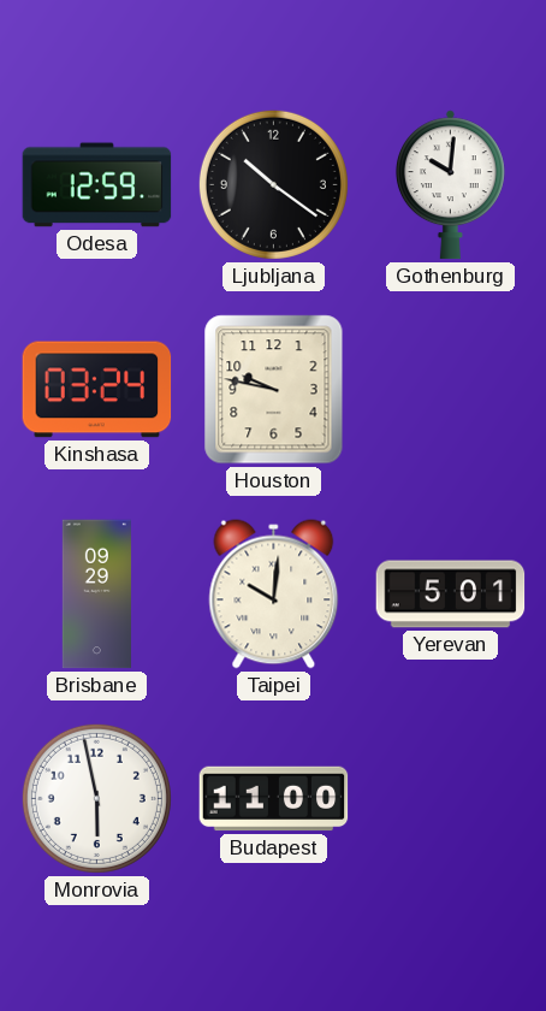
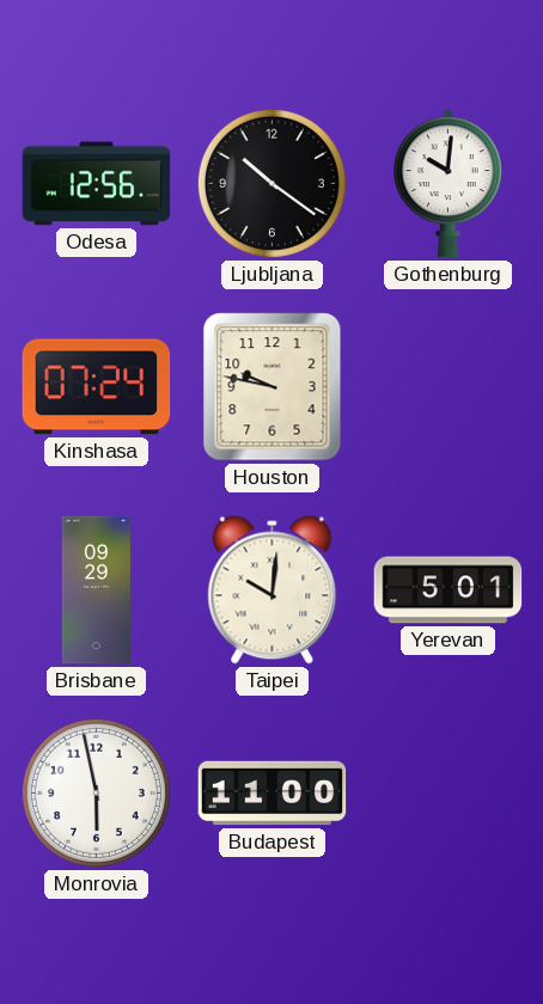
Odesa: 12:59 -> 12:56 (97, 184)
Kinshasa: 03:24 -> 07:24 (97, 387)
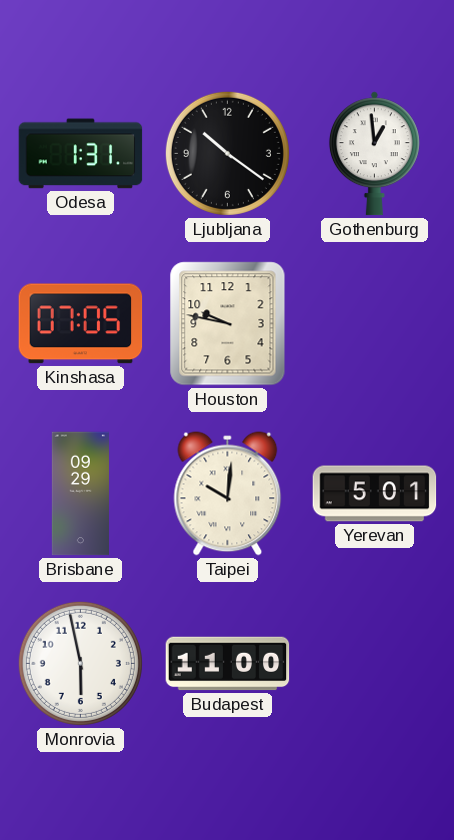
Odesa: 12:56 -> 1:31 (81, 154)
Gothenburg: 10:01 -> 12:59 (374, 154)
Kinshasa: 07:24 -> 07:05 (81, 324)
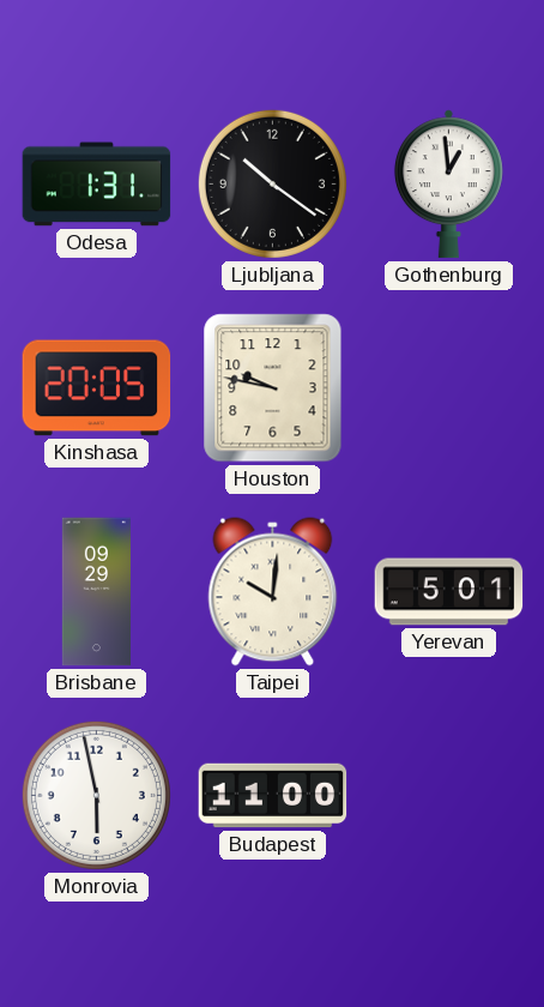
Kinshasa: 07:05 -> 20:05 (97, 388)
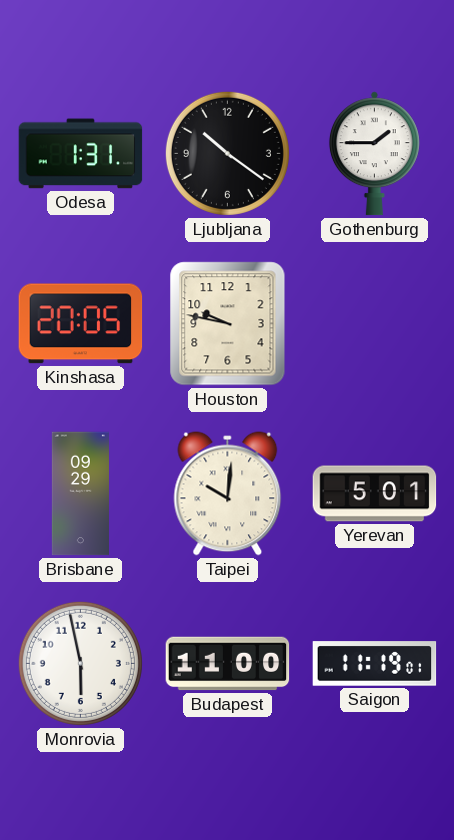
Gothenburg: 12:59 -> 1:45 (374, 154)
Saigon: none -> 11:19 (375, 664)
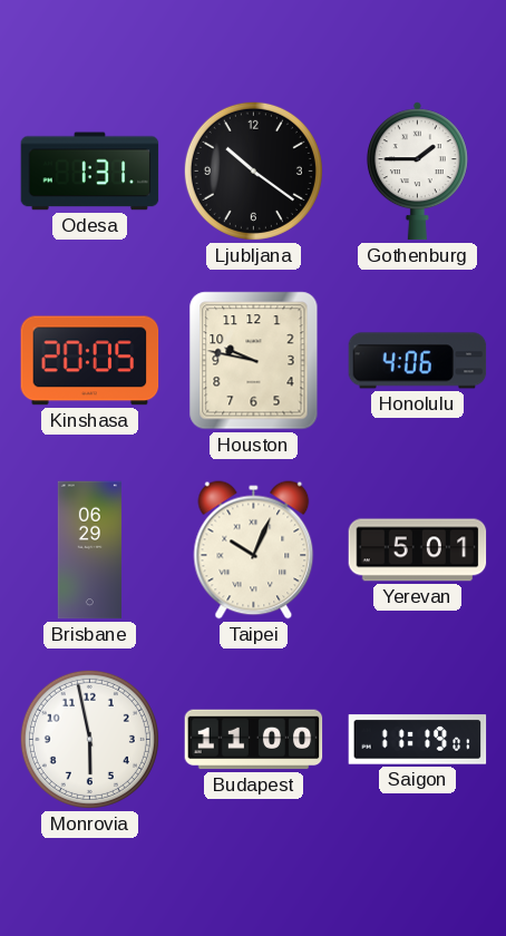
Honolulu: none -> 4:06 (418, 361)
Brisbane: 09:29 -> 06:29 (89, 550)
Taipei: 10:01 -> 10:04 (254, 550)
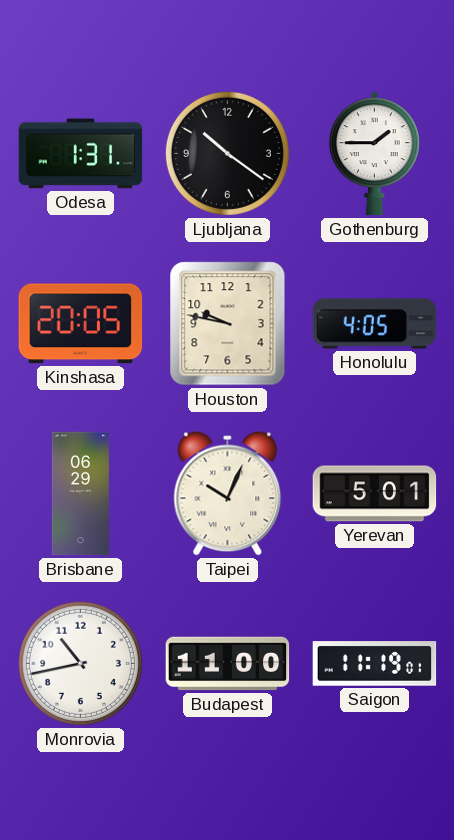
Honolulu: 4:06 -> 4:05 (375, 324)
Monrovia: 5:58 -> 10:43 (80, 663)
